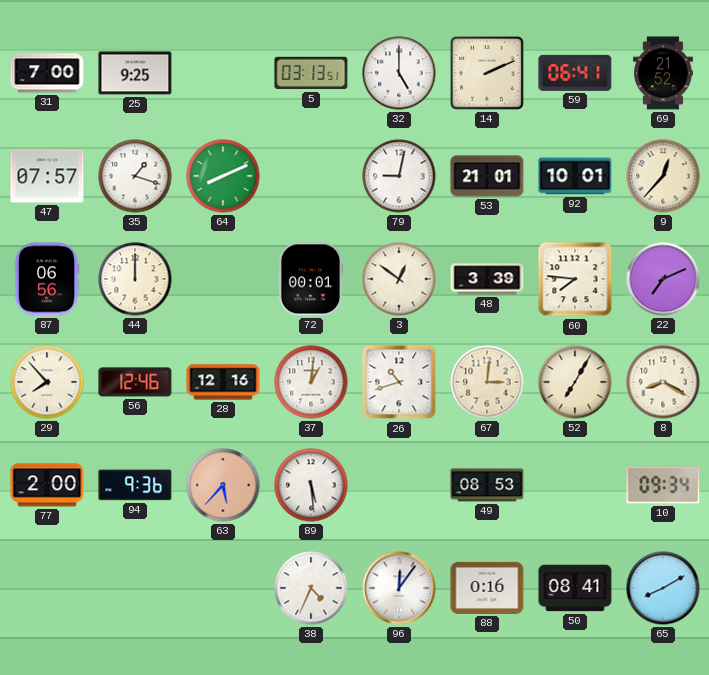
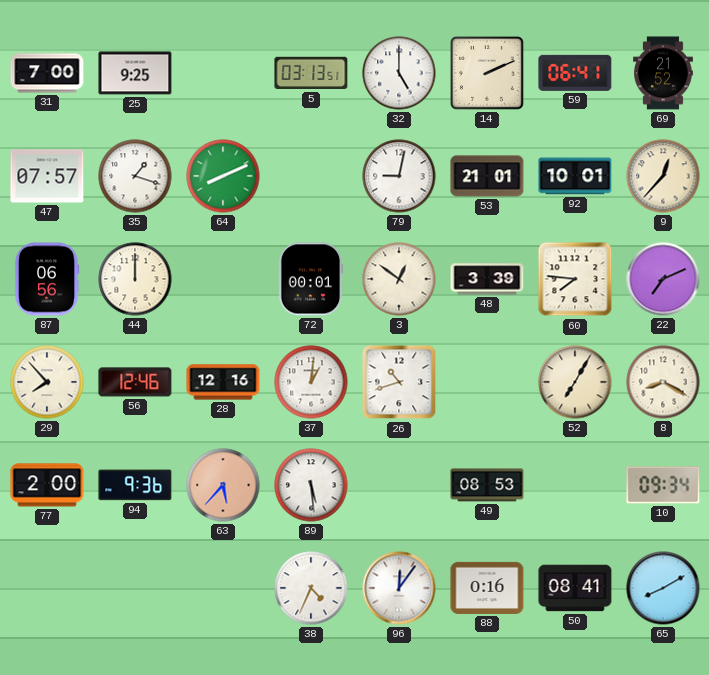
67: 3:01 -> none (487, 382)
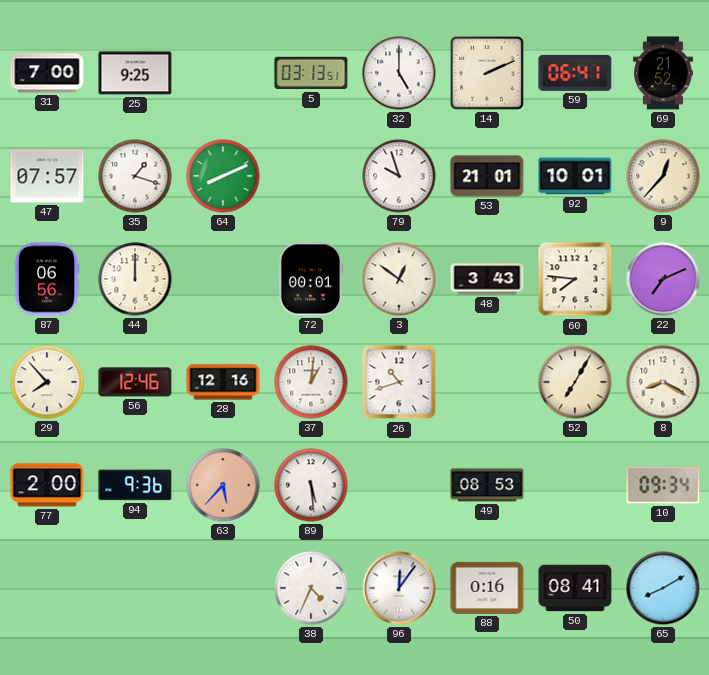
79: 9:02 -> 9:57 (399, 176)
48: 3:39 -> 3:43 (487, 279)
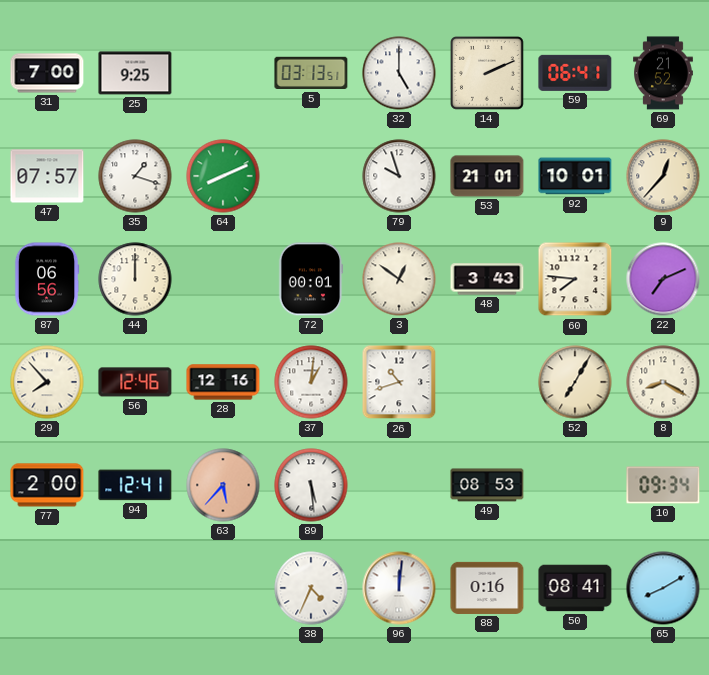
94: 9:36 -> 12:41 (135, 485)
96: 12:06 -> 12:01 (399, 588)
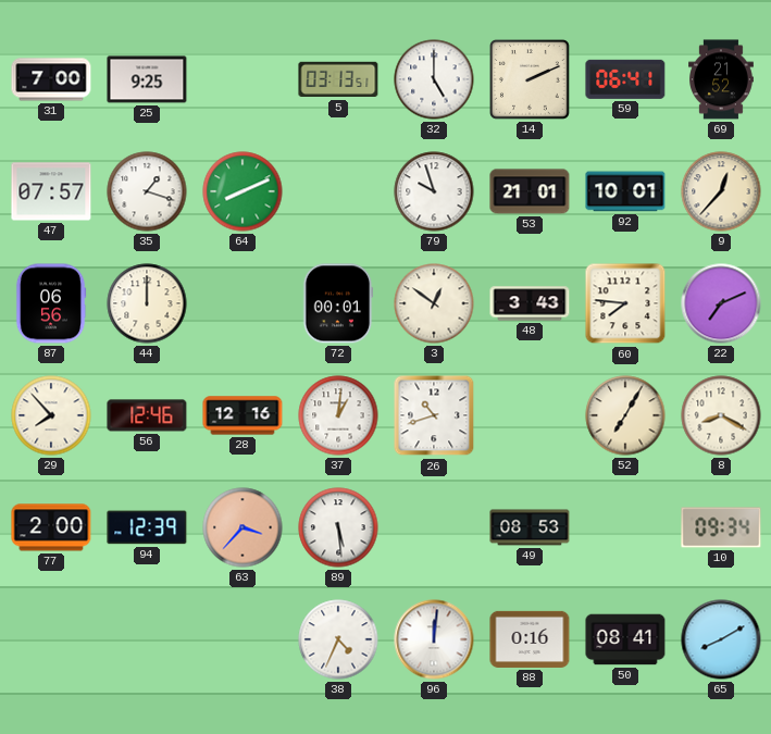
94: 12:41 -> 12:39 (147, 527)
63: 5:37 -> 3:37 (243, 527)
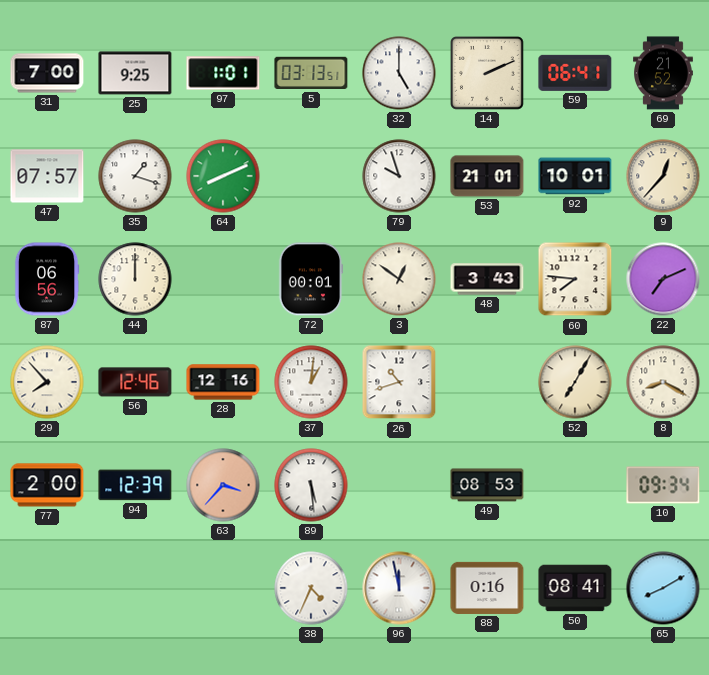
97: none -> 1:01 (223, 73)
96: 12:01 -> 11:58 (399, 588)
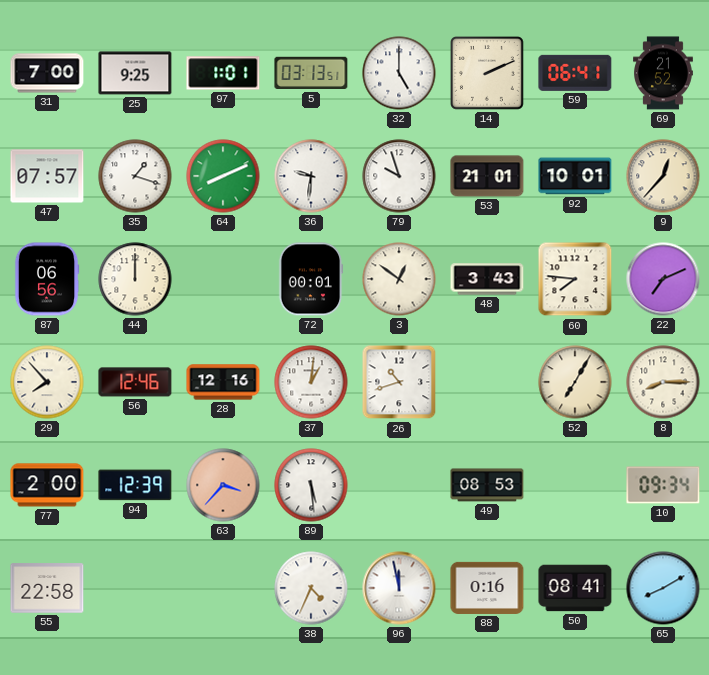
36: none -> 9:31 (311, 176)
8: 8:20 -> 8:15 (663, 382)
55: none -> 22:58 (47, 588)
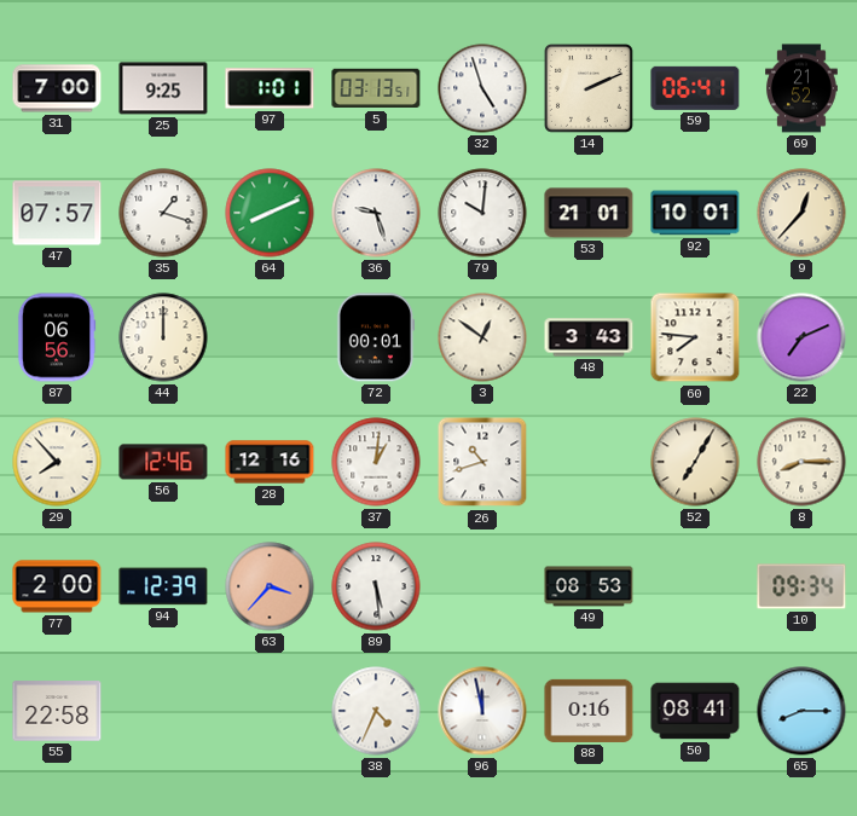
32: 5:00 -> 4:57 (482, 88)
36: 9:31 -> 9:27 (376, 213)
79: 9:57 -> 10:01 (482, 213)
65: 8:10 -> 8:15 (801, 711)
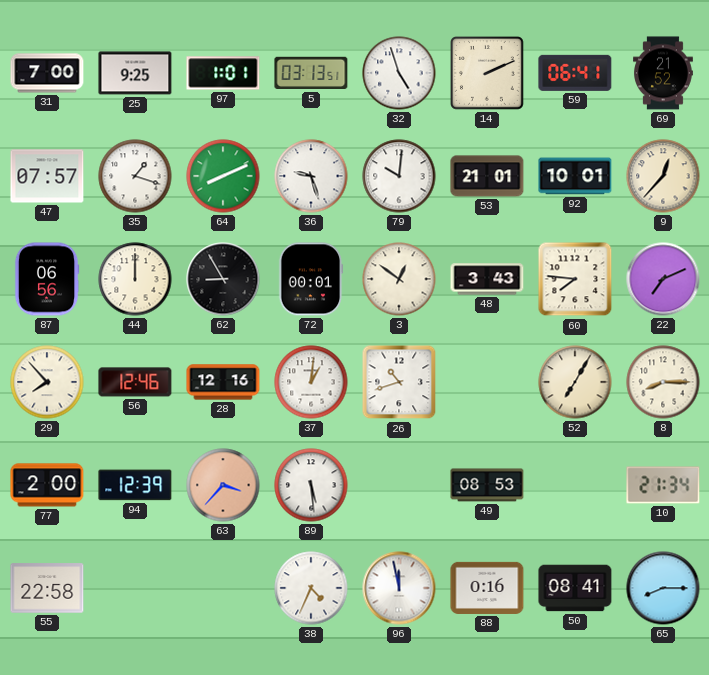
62: none -> 8:55 (223, 279)
10: 09:34 -> 21:34 (663, 485)
